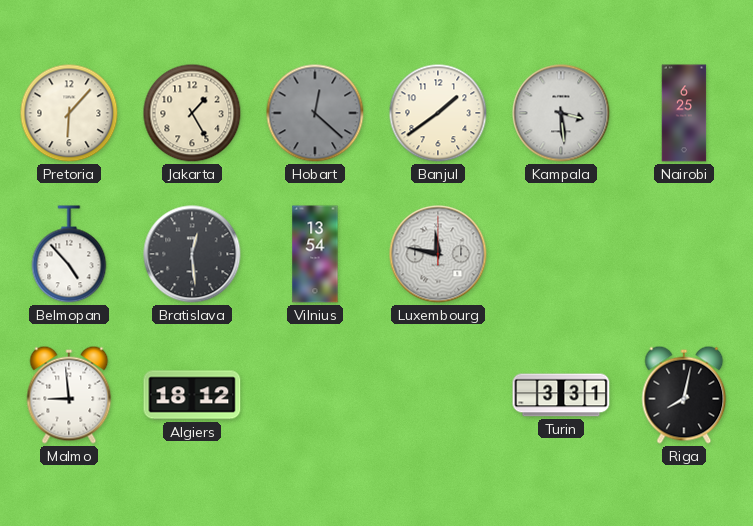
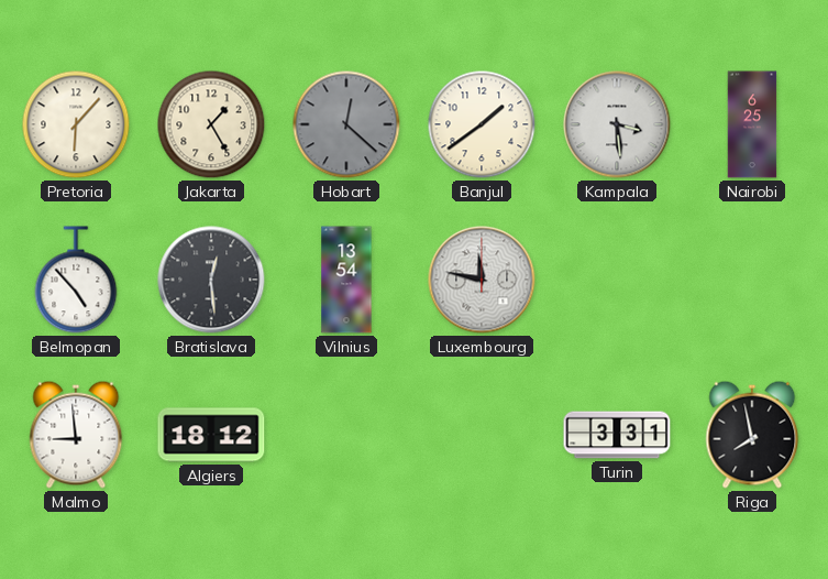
Riga: 8:02 -> 7:58 (752, 435)
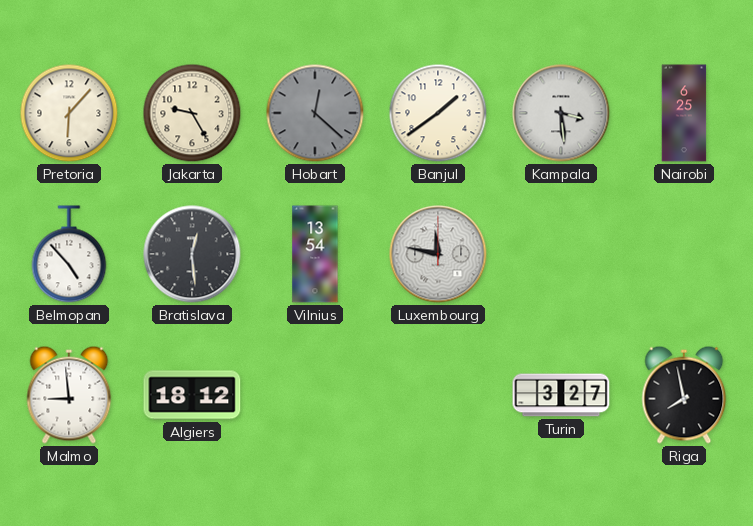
Jakarta: 1:25 -> 9:25 (192, 113)
Turin: 3:31 -> 3:27 (561, 395)
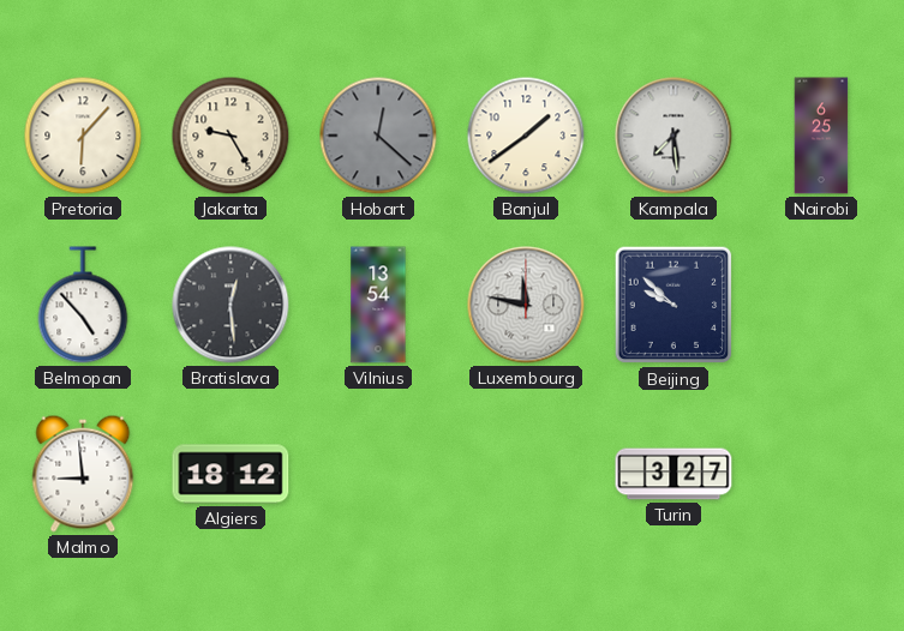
Kampala: 3:29 -> 7:29 (673, 136)
Beijing: none -> 9:52 (673, 305)
Riga: 7:58 -> none (684, 395)
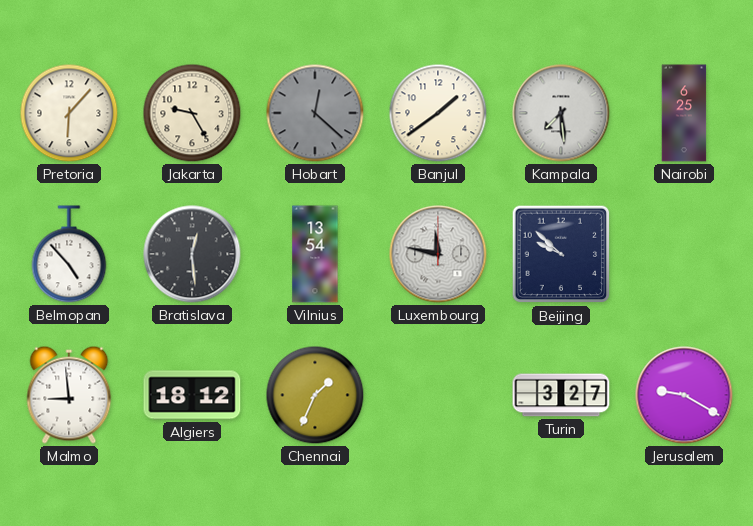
Chennai: none -> 1:34 (315, 395)
Jerusalem: none -> 9:20 (684, 395)
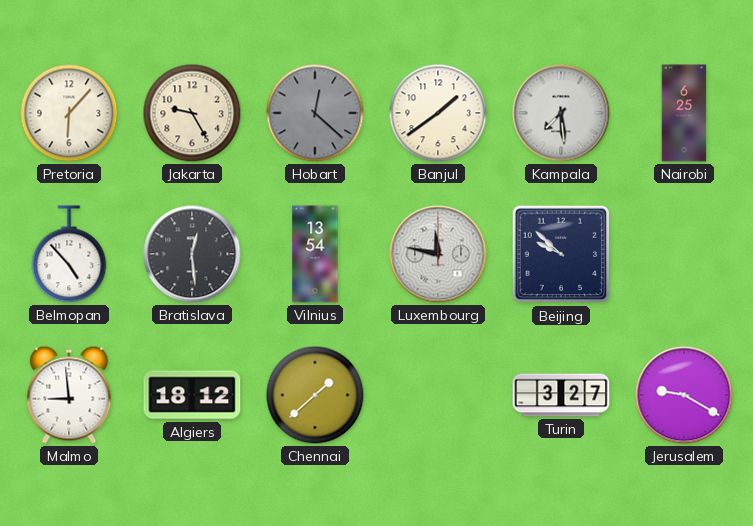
Chennai: 1:34 -> 1:38 (315, 395)
